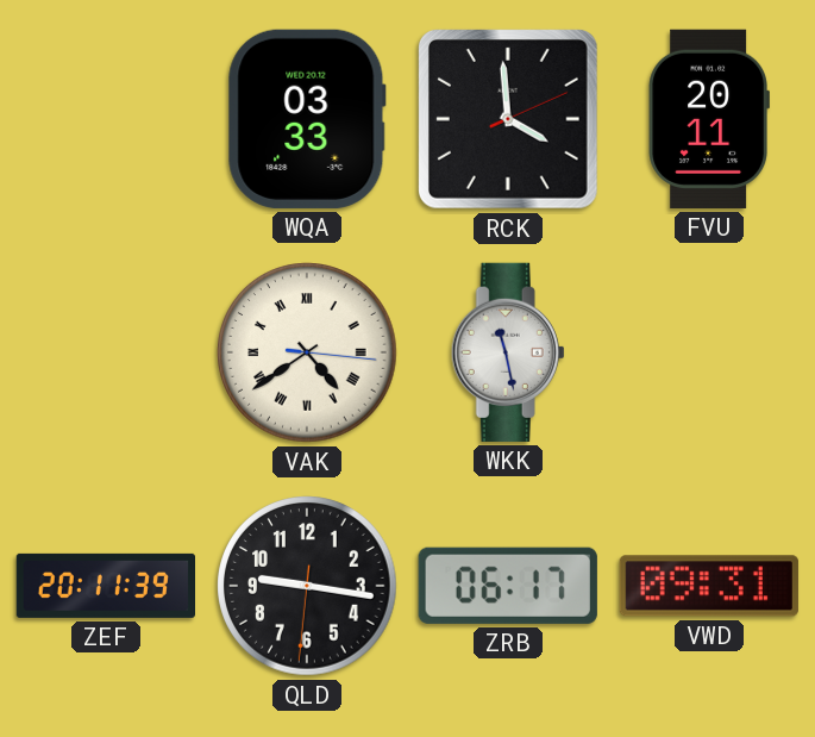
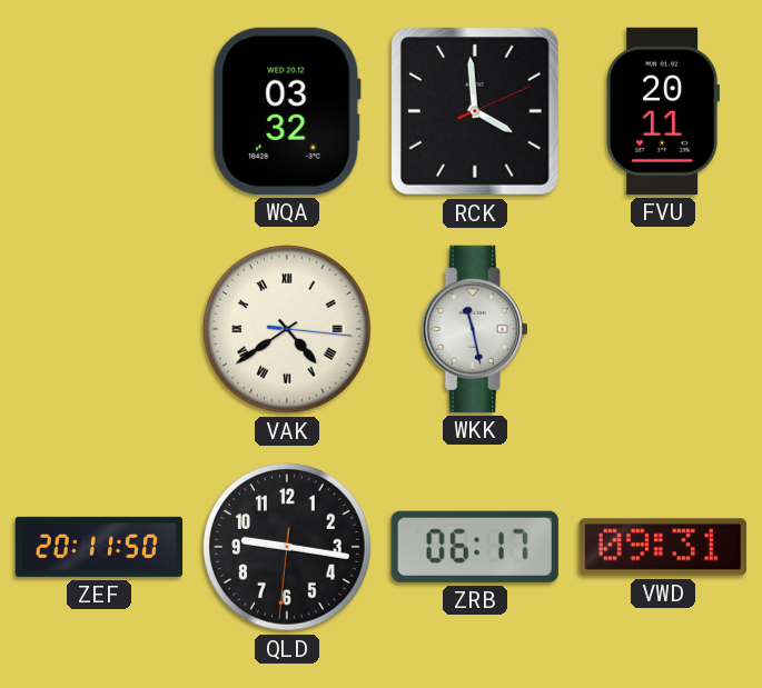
WQA: 03:33 -> 03:32 (287, 111)
ZEF: 20:11:39 -> 20:11:50 (98, 547)
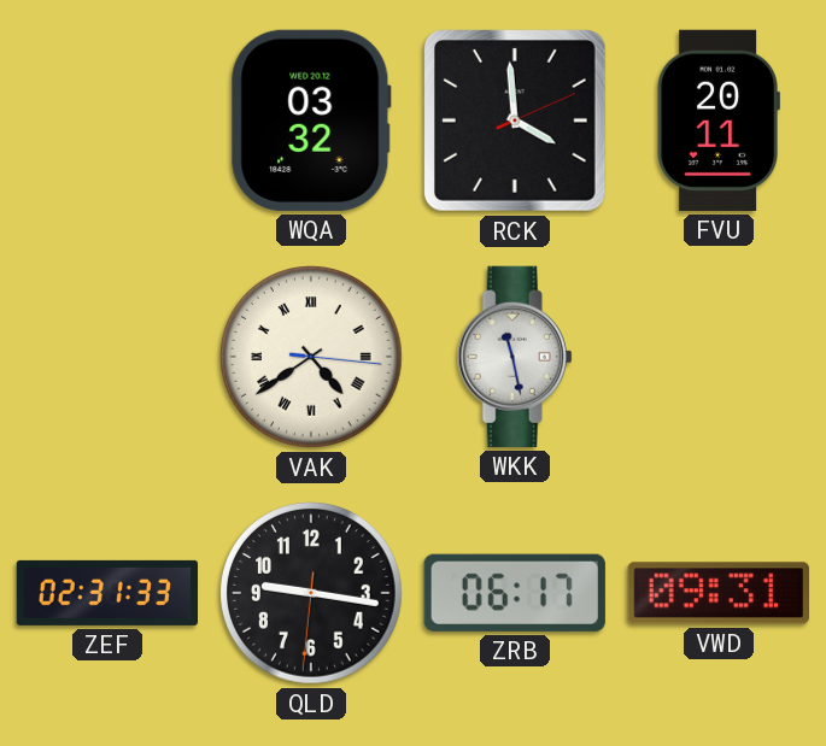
ZEF: 20:11 -> 02:31 (106, 593)
